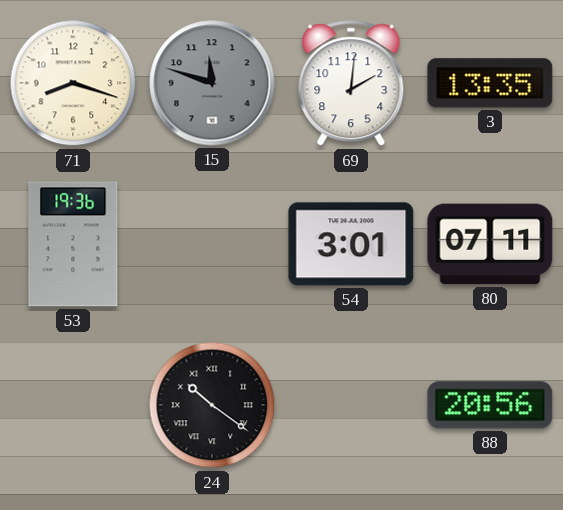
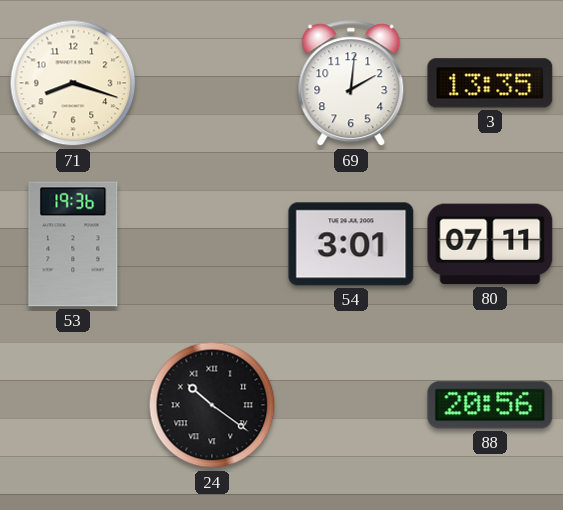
15: 11:48 -> none (212, 83)
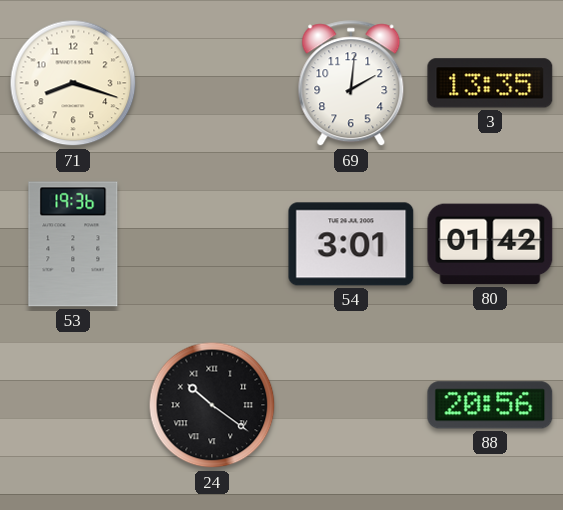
80: 07:11 -> 01:42 (490, 244)
